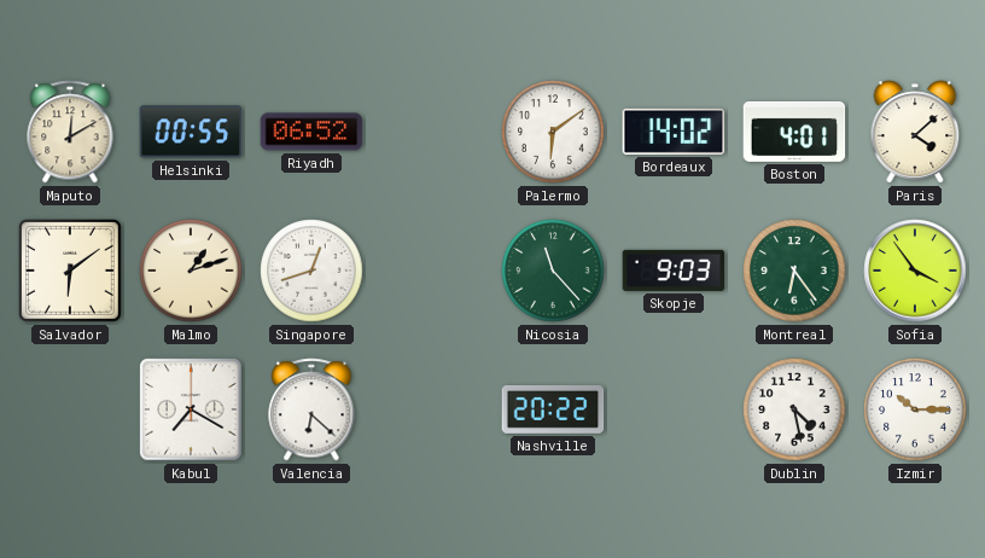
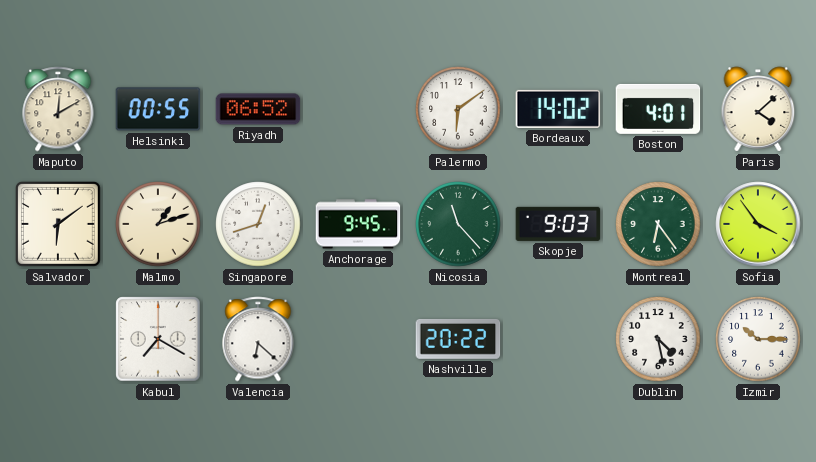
Anchorage: none -> 9:45 (358, 224)
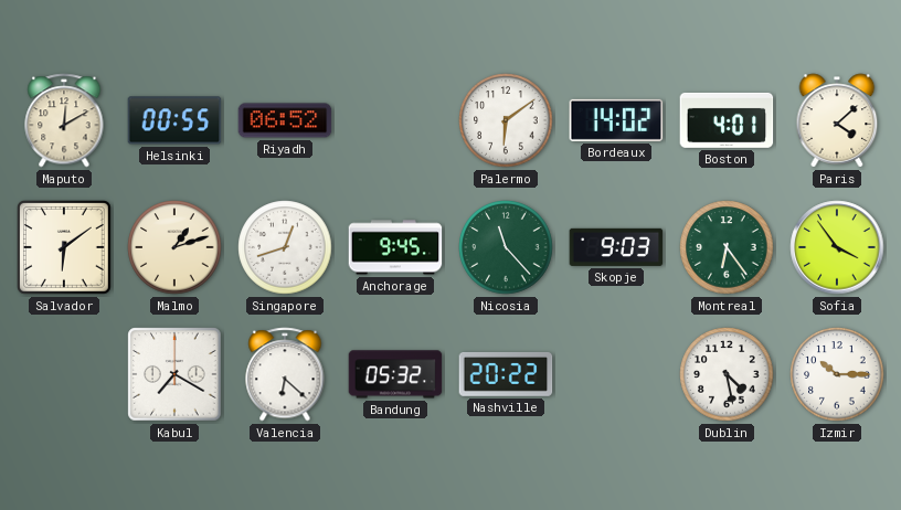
Bandung: none -> 05:32 (395, 374)
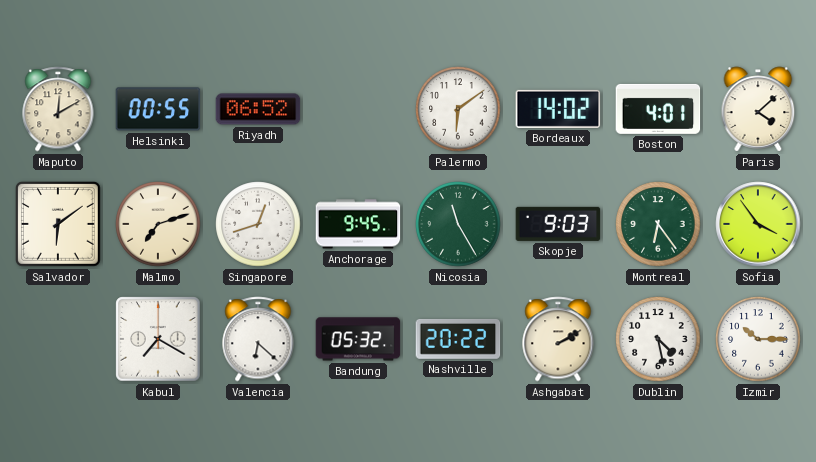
Malmo: 1:12 -> 7:12 (158, 224)
Nicosia: 11:23 -> 11:25 (458, 224)
Ashgabat: none -> 2:10 (558, 339)
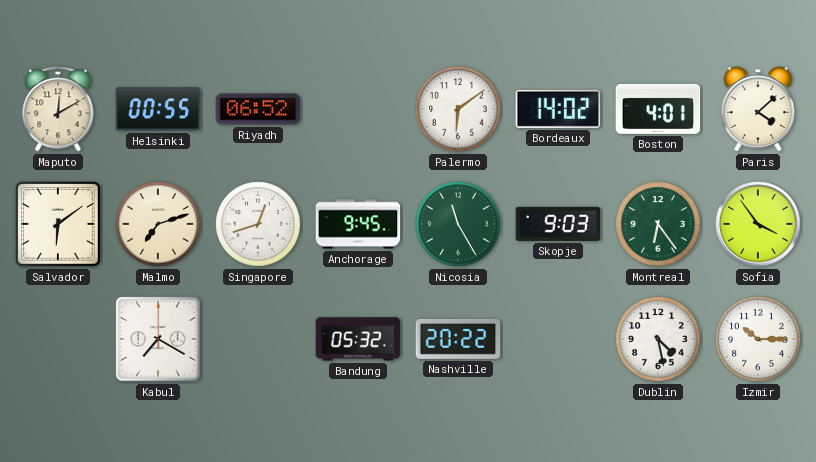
Valencia: 6:22 -> none (258, 339)
Ashgabat: 2:10 -> none (558, 339)
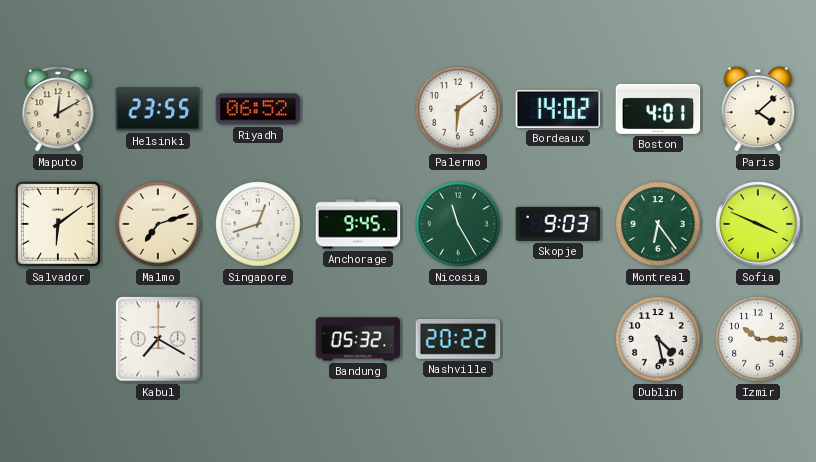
Helsinki: 00:55 -> 23:55 (158, 109)
Sofia: 3:54 -> 3:49 (758, 224)
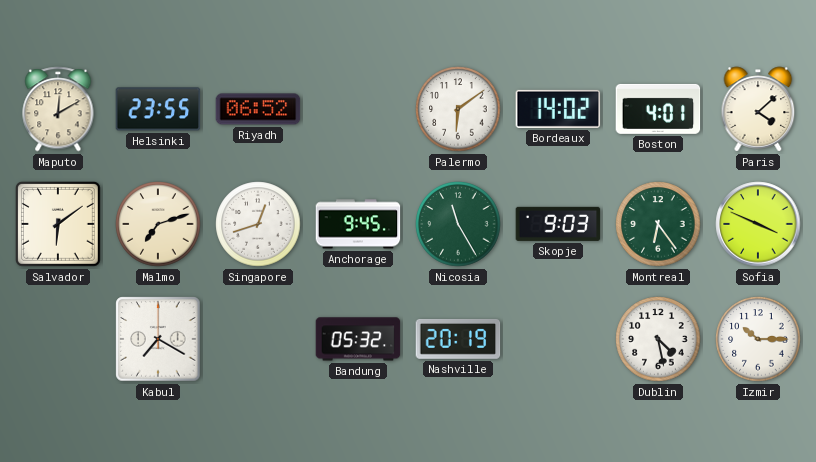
Nashville: 20:22 -> 20:19 (458, 339)
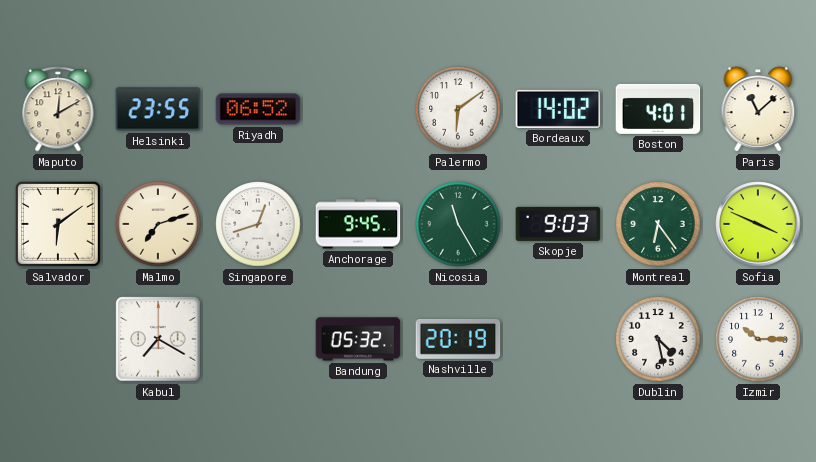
Paris: 4:08 -> 11:08 (758, 109)
